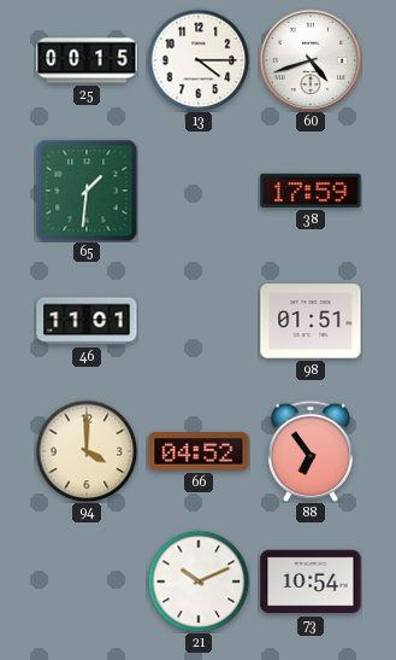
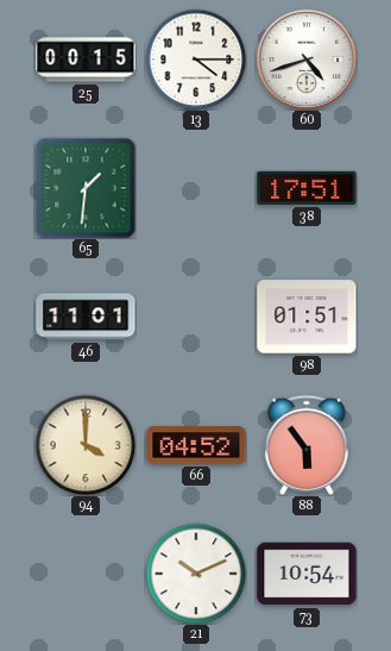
38: 17:59 -> 17:51 (307, 188)
88: 6:54 -> 5:54 (307, 445)
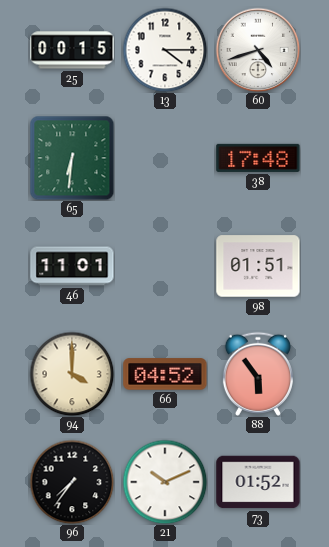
65: 1:31 -> 6:31 (72, 158)
38: 17:51 -> 17:48 (258, 158)
96: none -> 7:36 (72, 482)
73: 10:54 -> 01:52 (258, 482)
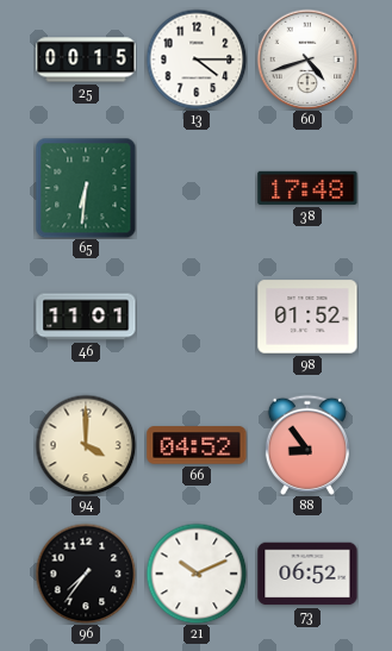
98: 01:51 -> 01:52 (307, 317)
88: 5:54 -> 8:54 (307, 445)
73: 01:52 -> 06:52 (307, 574)
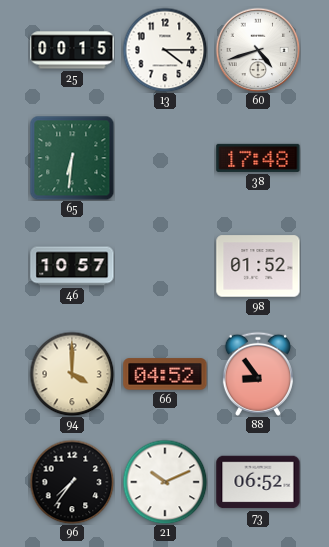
46: 11:01 -> 10:57 (72, 266)
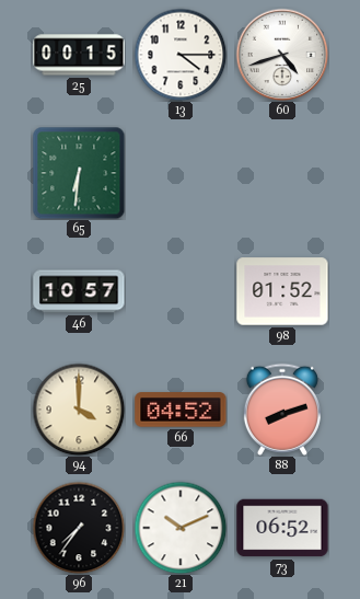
38: 17:48 -> none (258, 158)
88: 8:54 -> 8:12 (282, 410)
